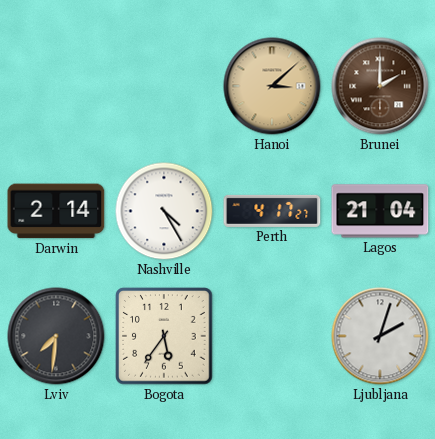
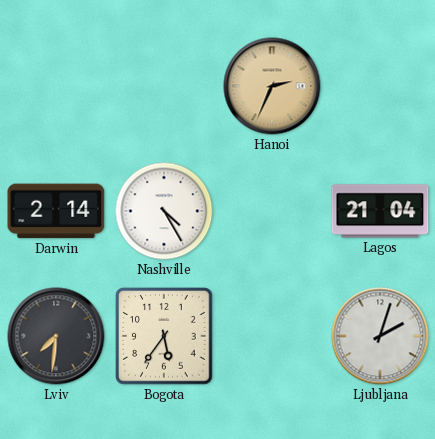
Hanoi: 3:08 -> 2:34 (272, 86)
Brunei: 2:00 -> none (380, 86)
Perth: 4:17 -> none (272, 211)
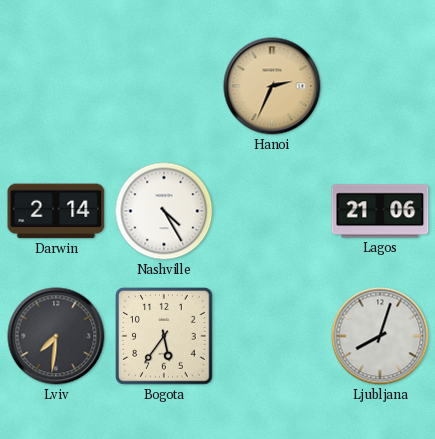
Lagos: 21:04 -> 21:06 (380, 211)
Ljubljana: 2:03 -> 8:03 (380, 336)
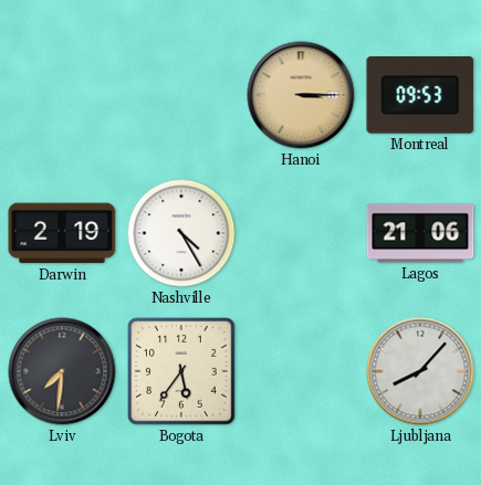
Hanoi: 2:34 -> 3:15 (301, 95)
Montreal: none -> 09:53 (420, 96)
Darwin: 2:14 -> 2:19 (62, 233)
Ljubljana: 8:03 -> 8:07 (420, 371)
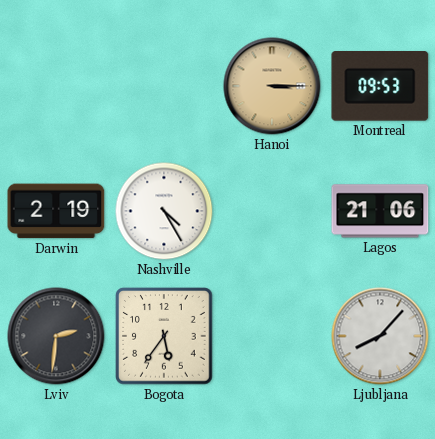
Lviv: 7:31 -> 2:31 (56, 336)
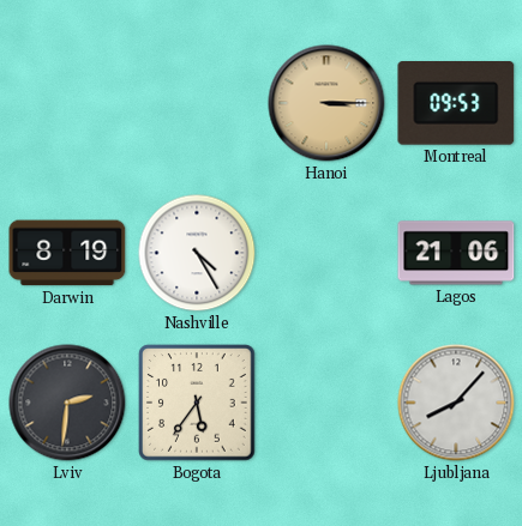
Darwin: 2:19 -> 8:19 (67, 253)
